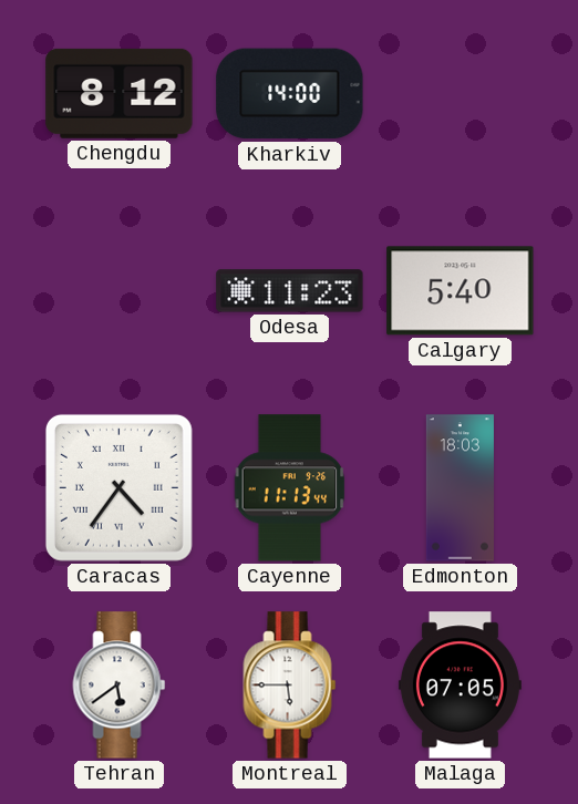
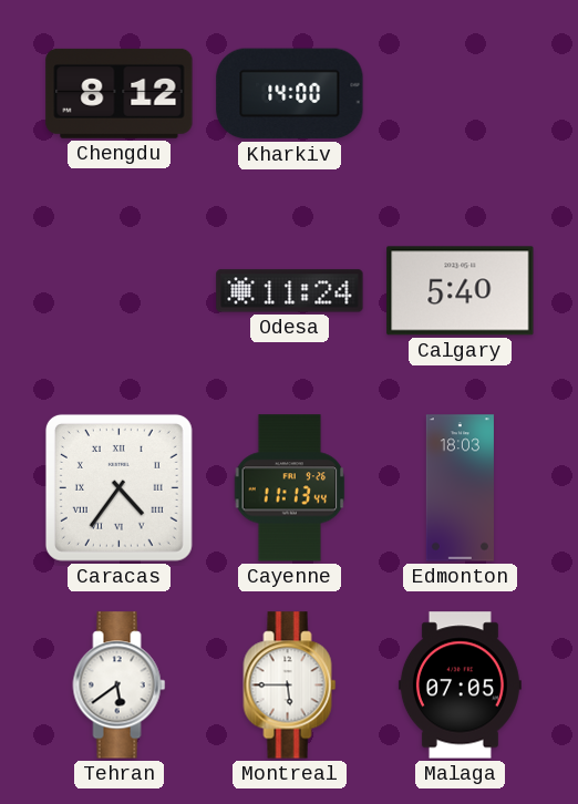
Odesa: 11:23 -> 11:24 (290, 291)
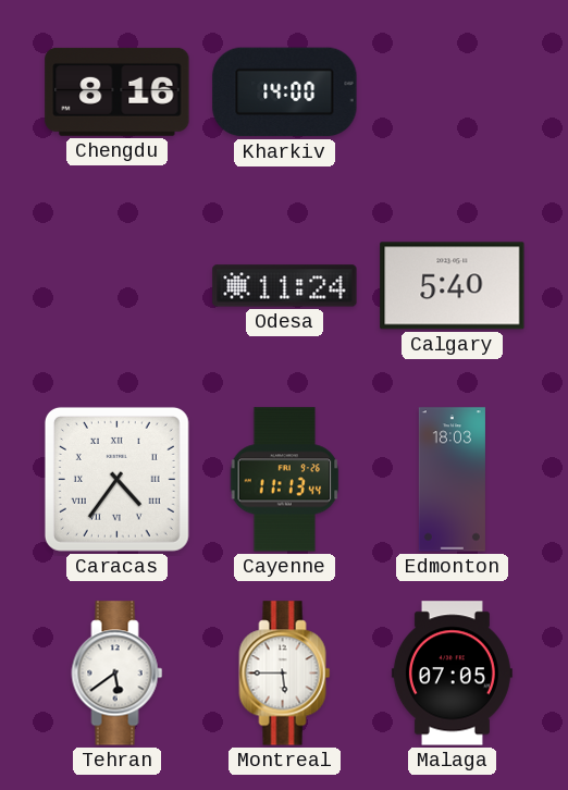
Chengdu: 8:12 -> 8:16 (118, 91)
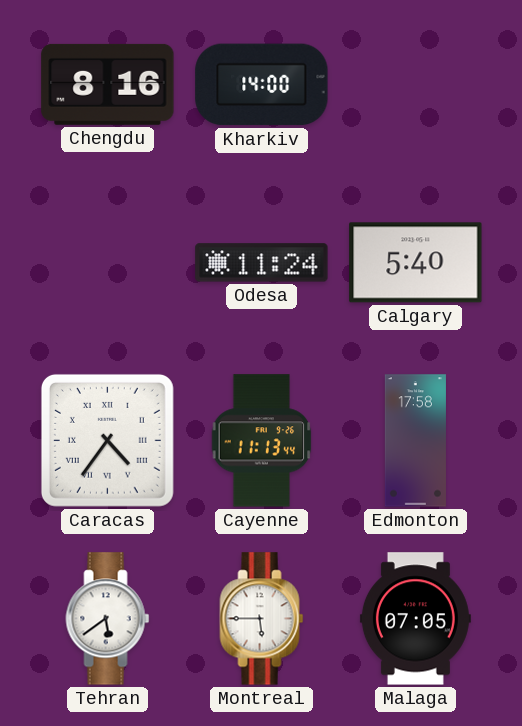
Edmonton: 18:03 -> 17:58 (415, 441)
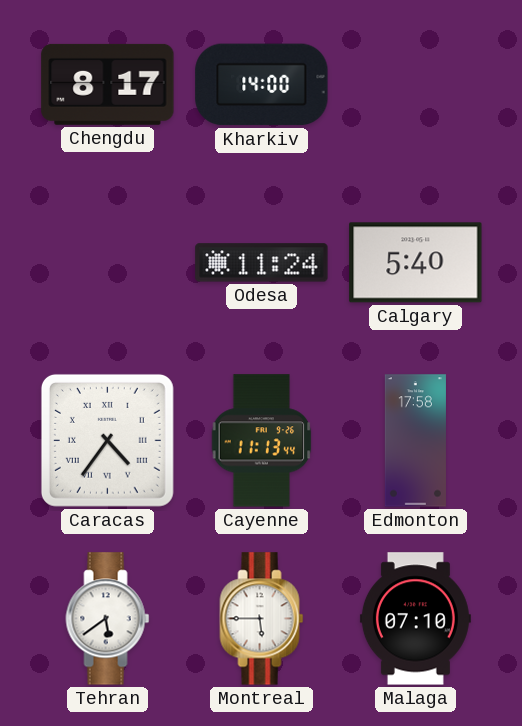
Chengdu: 8:16 -> 8:17 (108, 84)
Malaga: 07:05 -> 07:10 (415, 619)
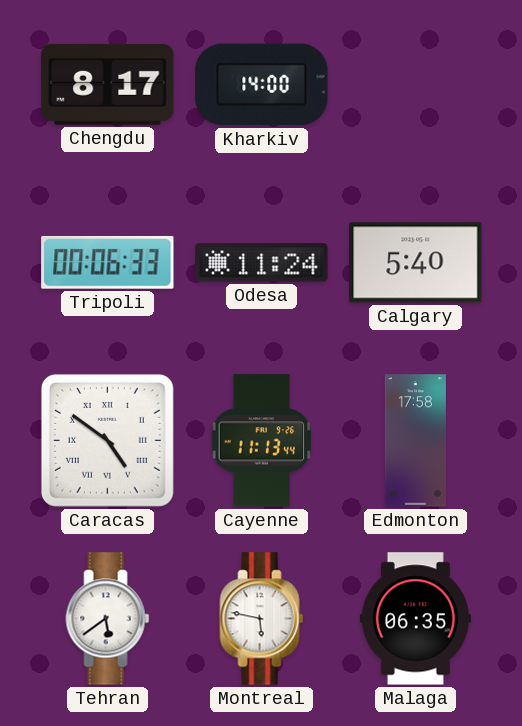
Tripoli: none -> 00:06 (108, 262)
Caracas: 4:36 -> 4:51 (107, 440)
Montreal: 5:45 -> 5:47 (262, 619)
Malaga: 07:10 -> 06:35 (415, 619)
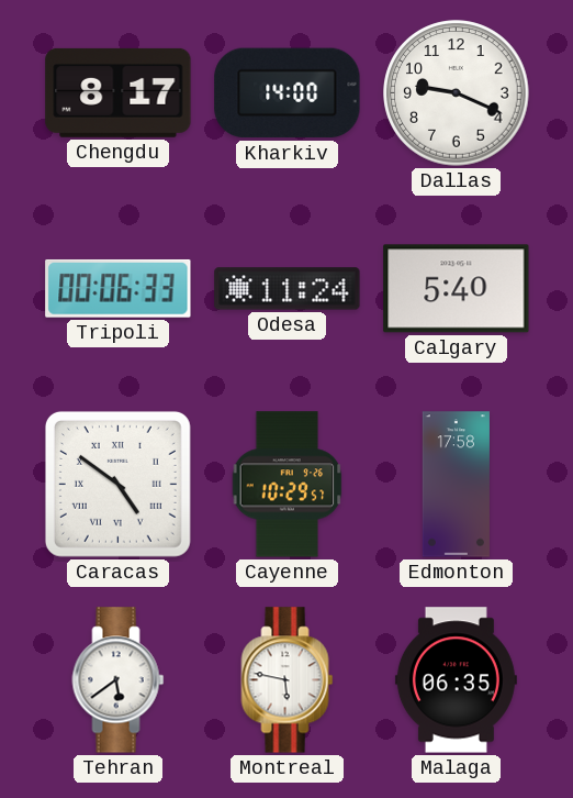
Dallas: none -> 9:19 (457, 93)
Cayenne: 11:13 -> 10:29 (288, 485)
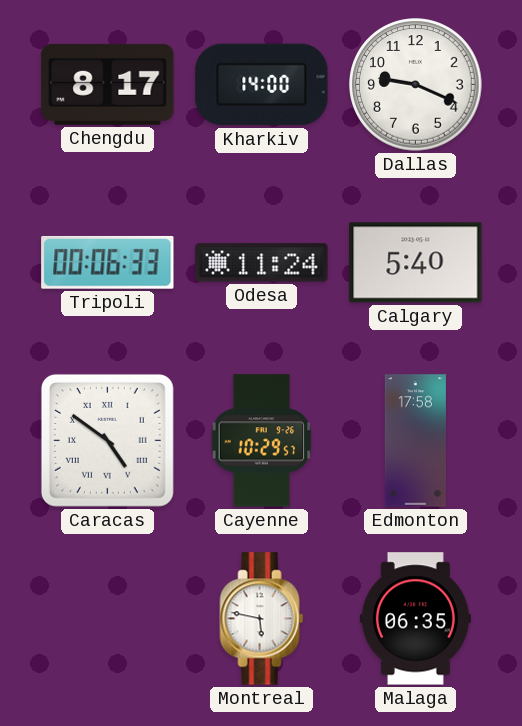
Tehran: 5:39 -> none (119, 680)
